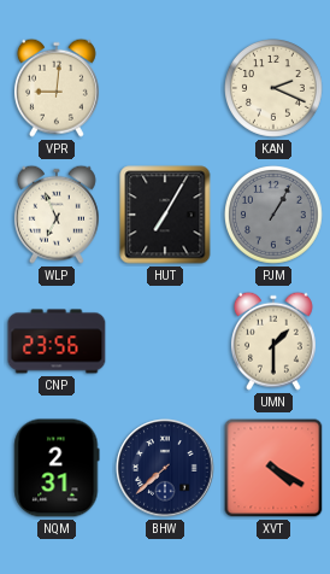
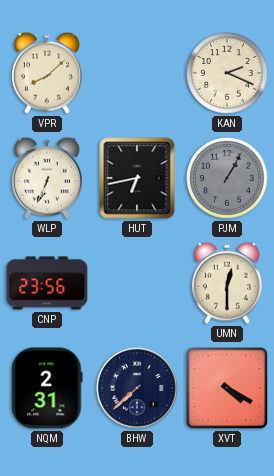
VPR: 9:01 -> 8:08 (47, 73)
WLP: 6:56 -> 6:34 (47, 178)
HUT: 7:05 -> 6:43 (137, 178)
UMN: 1:30 -> 12:30 (227, 283)
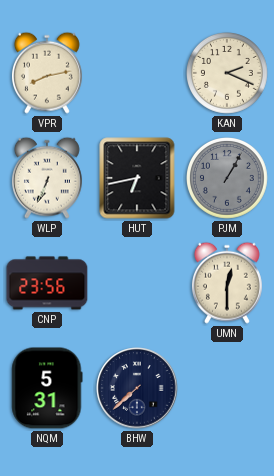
VPR: 8:08 -> 8:13 (47, 73)
NQM: 2:31 -> 5:31 (47, 388)
XVT: 4:20 -> none (227, 388)
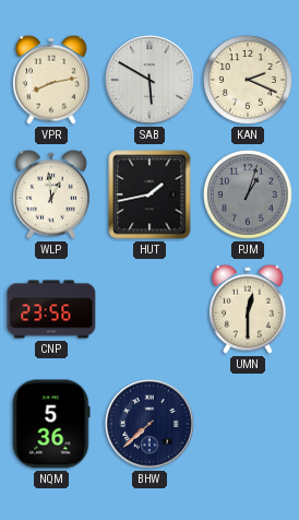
SAB: none -> 5:50 (149, 80)
WLP: 6:34 -> 12:59 (51, 194)
HUT: 6:43 -> 1:43 (149, 194)
PJM: 1:05 -> 1:03 (249, 196)
NQM: 5:31 -> 5:36 (51, 424)
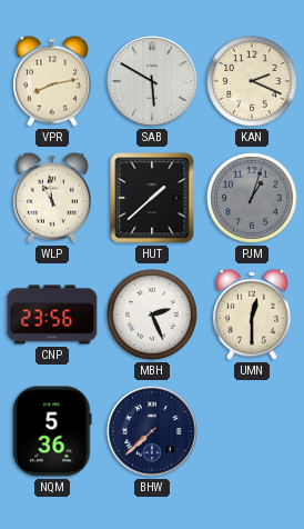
WLP: 12:59 -> 10:59 (52, 198)
HUT: 1:43 -> 1:38 (152, 198)
MBH: none -> 2:26 (153, 316)
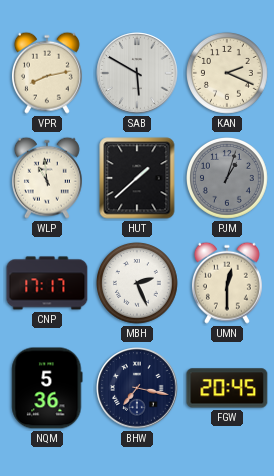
CNP: 23:56 -> 17:17 (47, 283)
BHW: 7:38 -> 7:17 (137, 388)
FGW: none -> 20:45 (227, 388)
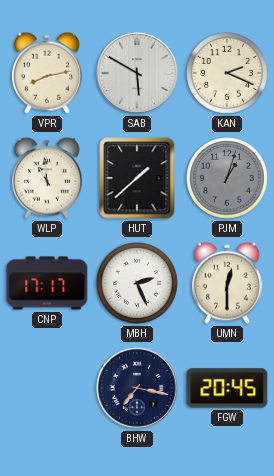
NQM: 5:36 -> none (47, 388)
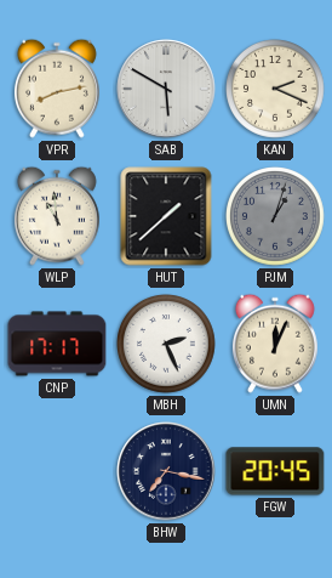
UMN: 12:30 -> 12:04 (275, 344)
